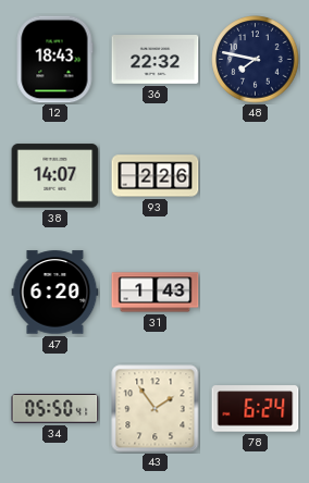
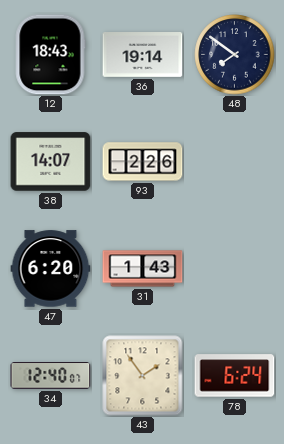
36: 22:32 -> 19:14 (143, 55)
48: 7:47 -> 7:51 (235, 55)
34: 05:50 -> 12:40 (51, 376)
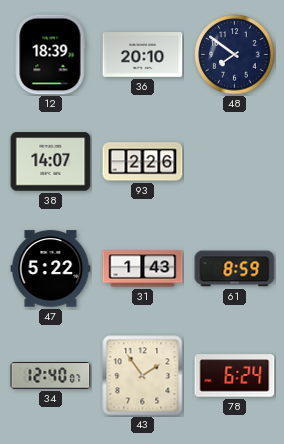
12: 18:43 -> 18:39 (50, 55)
36: 19:14 -> 20:10 (143, 55)
47: 6:20 -> 5:22 (51, 269)
61: none -> 8:59 (235, 269)
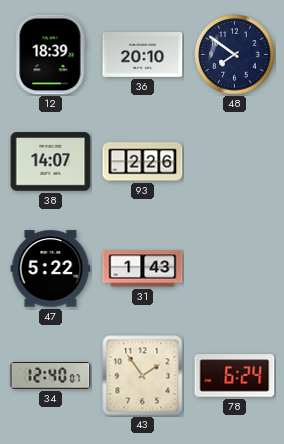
61: 8:59 -> none (235, 269)
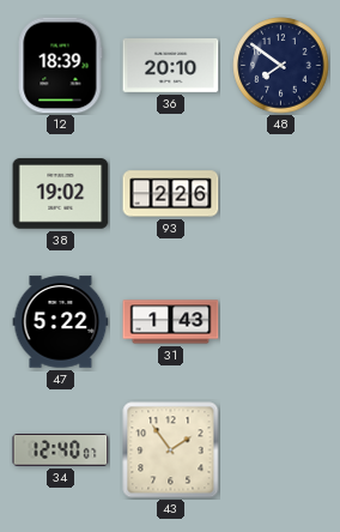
38: 14:07 -> 19:02 (61, 194)
78: 6:24 -> none (235, 376)
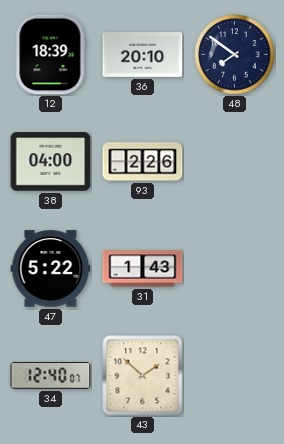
38: 19:02 -> 04:00 (51, 162)
43: 1:54 -> 1:52 (143, 376)
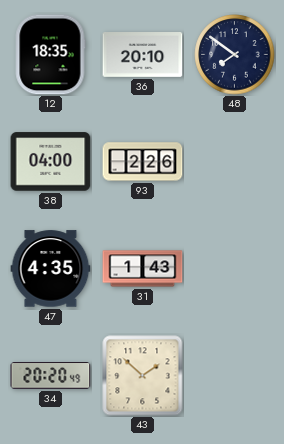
12: 18:39 -> 18:35 (50, 55)
47: 5:22 -> 4:35 (51, 269)
34: 12:40 -> 20:20 (51, 376)
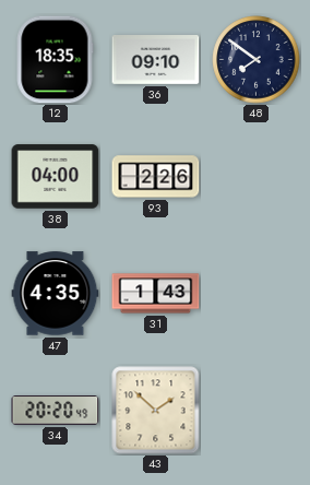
36: 20:10 -> 09:10 (156, 60)
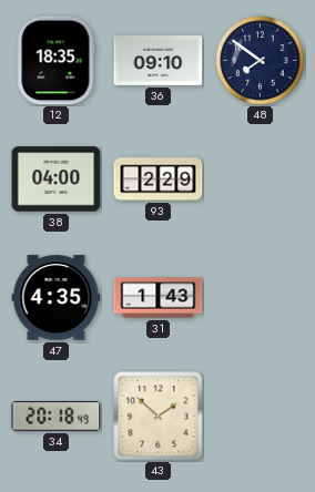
93: 2:26 -> 2:29 (159, 180)
34: 20:20 -> 20:18 (57, 417)
